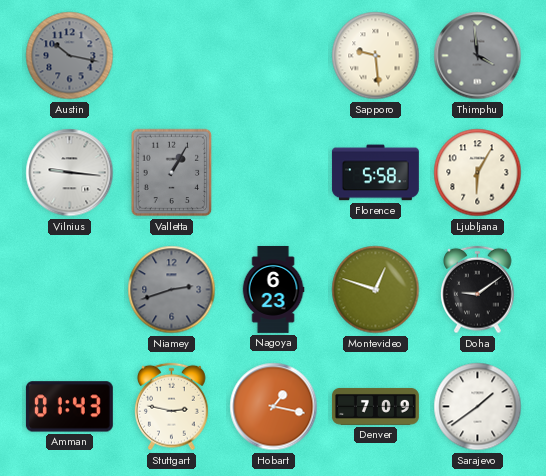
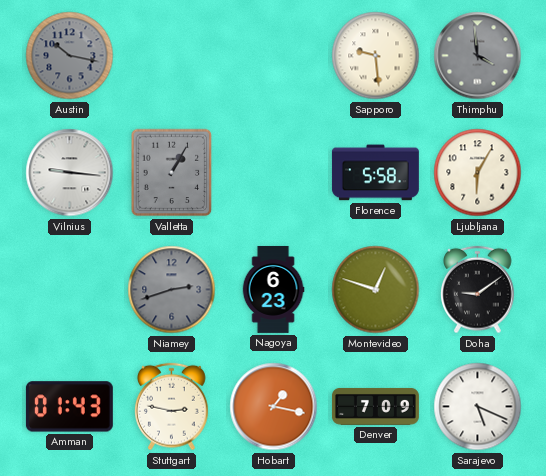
Sarajevo: 1:39 -> 5:19 (478, 407)
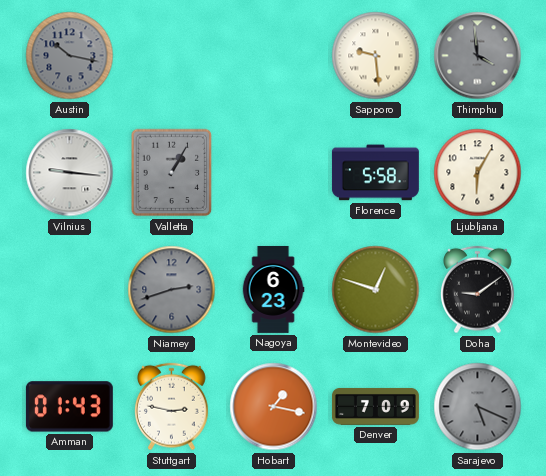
Sarajevo dial: white -> grey (478, 407)
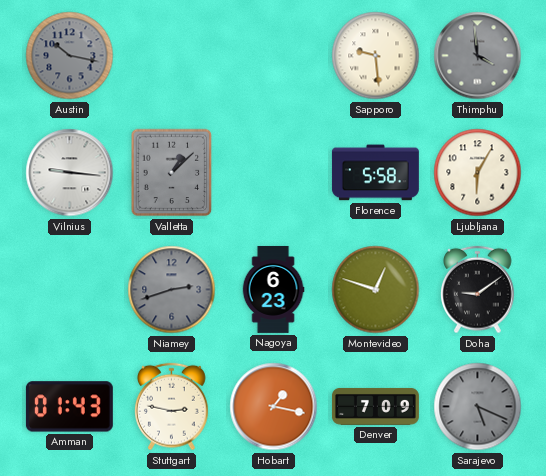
Valletta: 1:05 -> 1:08 (172, 173)
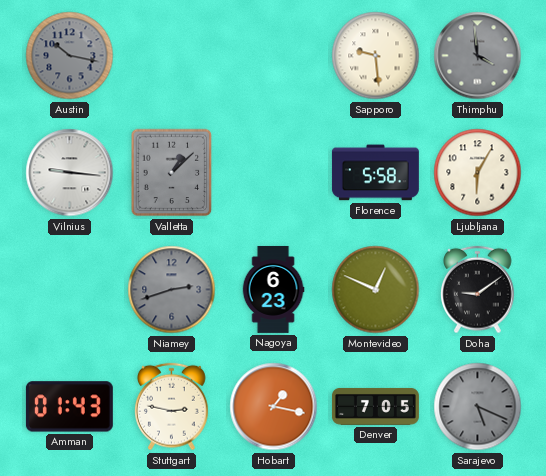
Montevideo: 12:48 -> 12:49 (376, 290)
Denver: 7:09 -> 7:05 (375, 406)
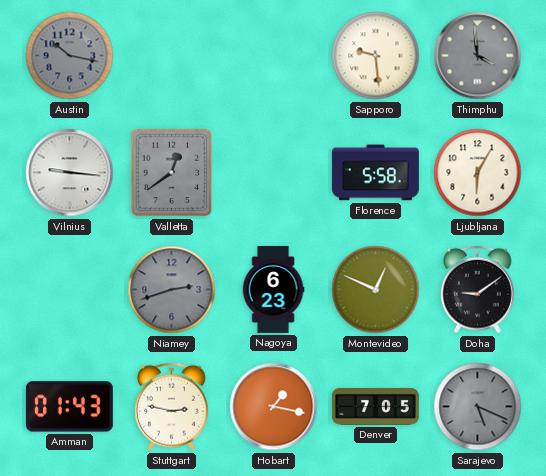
Valletta: 1:08 -> 12:39 (172, 173)
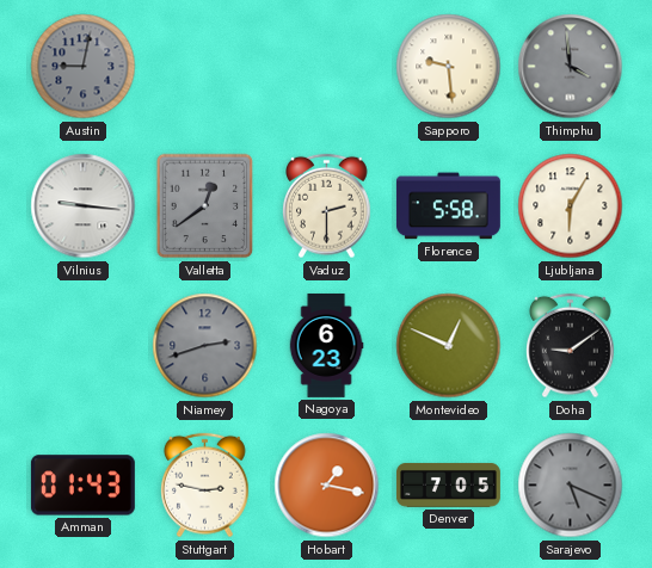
Austin: 10:17 -> 9:02 (84, 67)
Vaduz: none -> 2:30 (327, 206)
